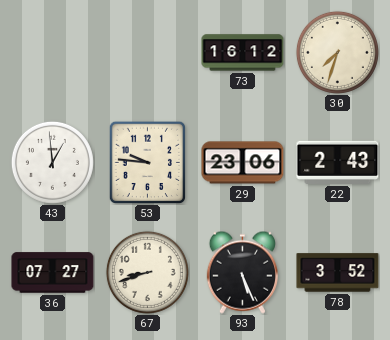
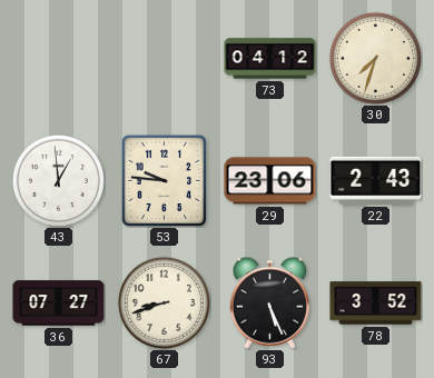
73: 16:12 -> 04:12 (270, 59)
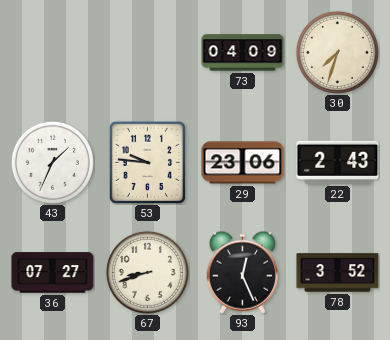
73: 04:12 -> 04:09 (243, 53)
43: 12:59 -> 1:34 (52, 162)
93: 5:26 -> 12:26 (242, 272)
